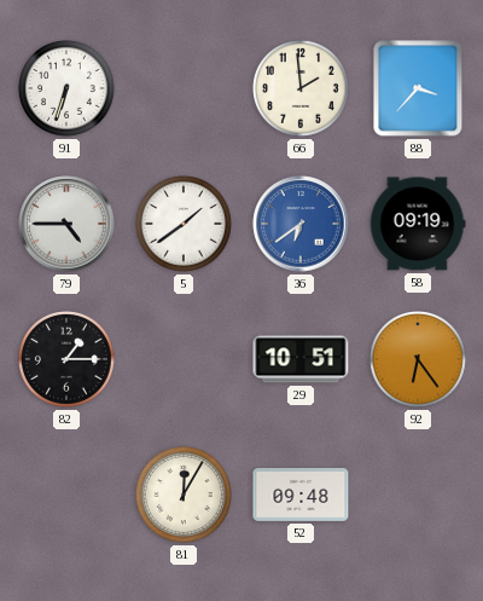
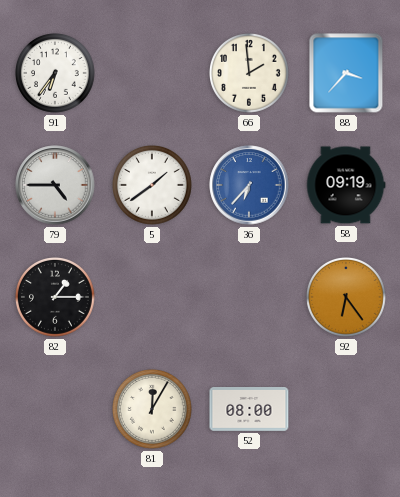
91: 6:33 -> 6:36 (56, 74)
36: 6:39 -> 6:37 (249, 185)
29: 10:51 -> none (301, 359)
52: 09:48 -> 08:00 (249, 410)
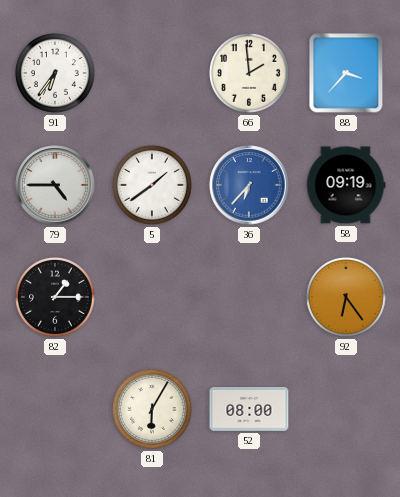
81: 12:05 -> 6:05 (153, 410)
